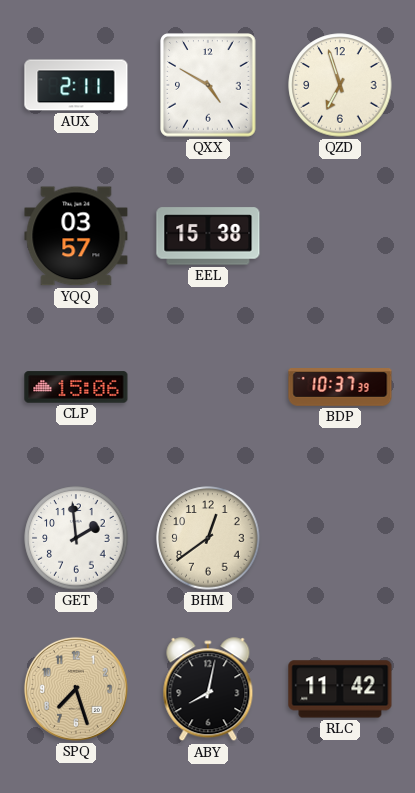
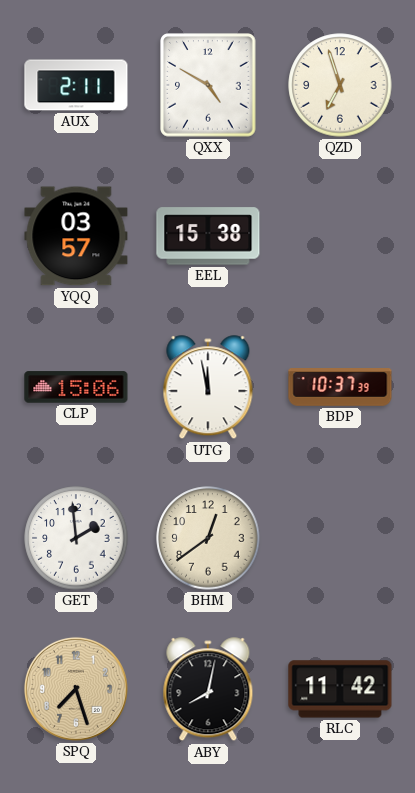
UTG: none -> 11:58 (208, 388)
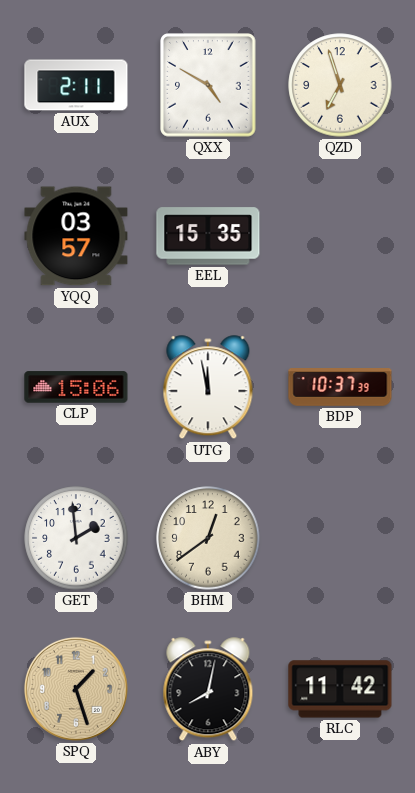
EEL: 15:38 -> 15:35 (208, 236)
SPQ: 7:27 -> 1:27 (76, 689)
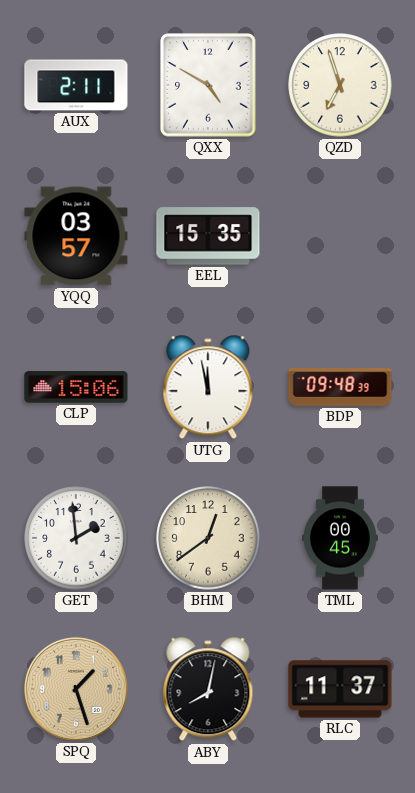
BDP: 10:37 -> 09:48 (340, 388)
TML: none -> 00:45 (341, 538)
RLC: 11:42 -> 11:37 (340, 689)
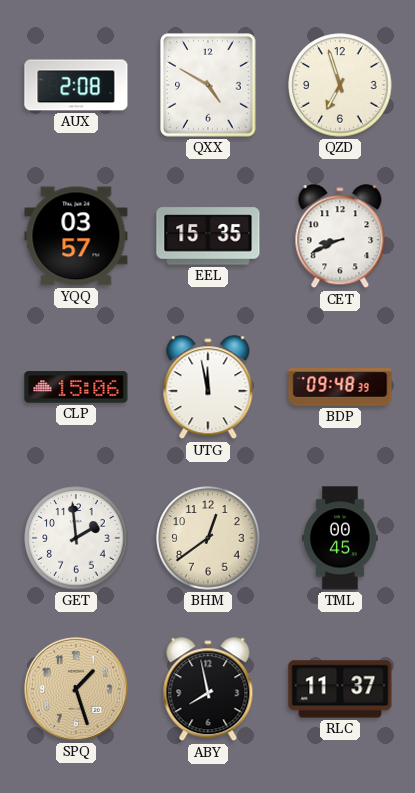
AUX: 2:11 -> 2:08 (76, 85)
CET: none -> 8:41 (340, 237)
ABY: 8:02 -> 7:58 (208, 690)
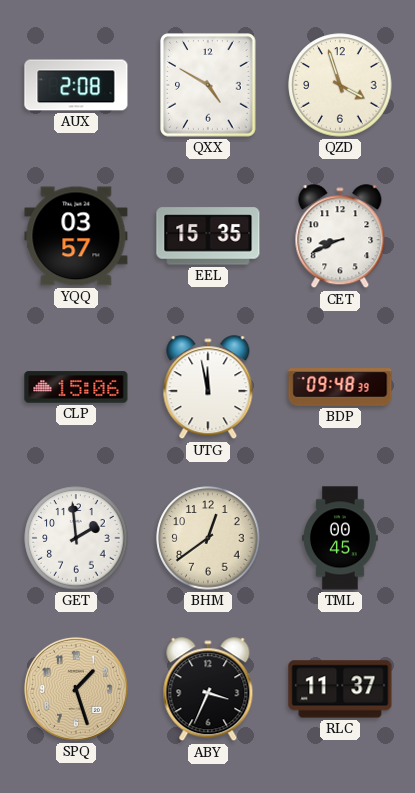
QZD: 6:57 -> 3:57 (340, 85)
ABY: 7:58 -> 3:34 (208, 690)
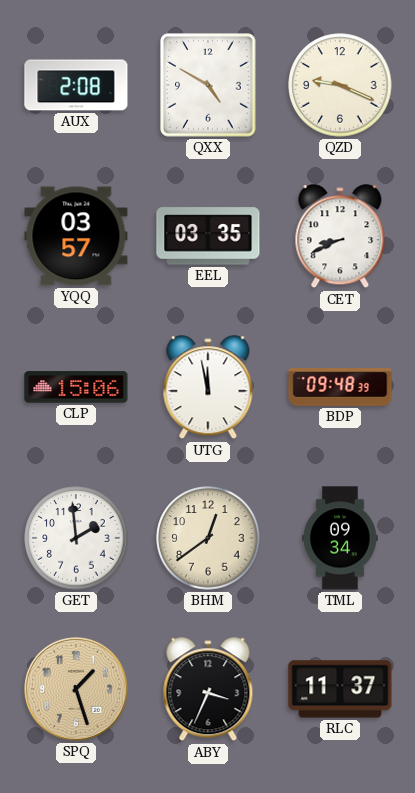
QZD: 3:57 -> 9:19 (340, 85)
EEL: 15:35 -> 03:35 (208, 236)
TML: 00:45 -> 09:34 (341, 538)
